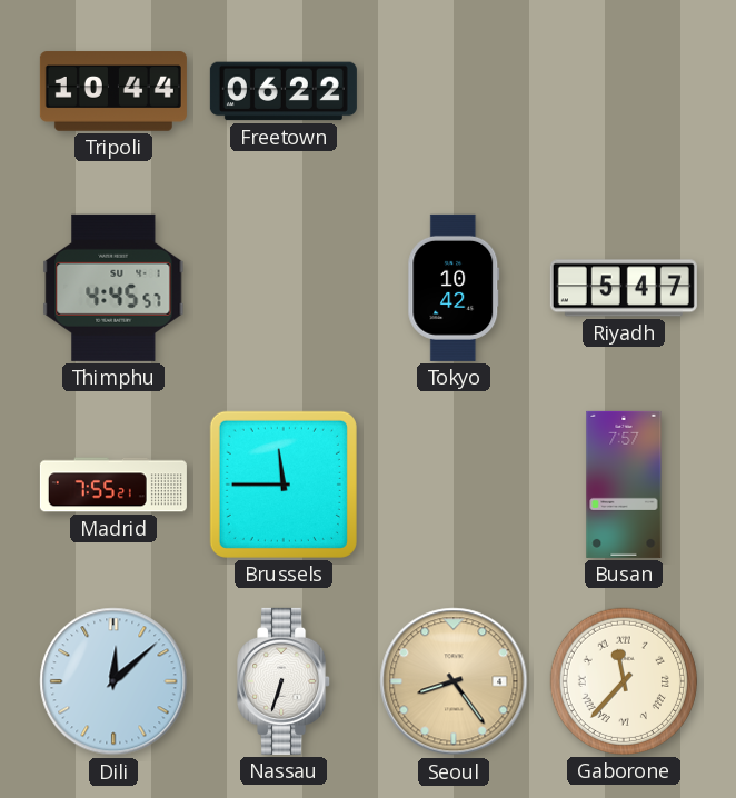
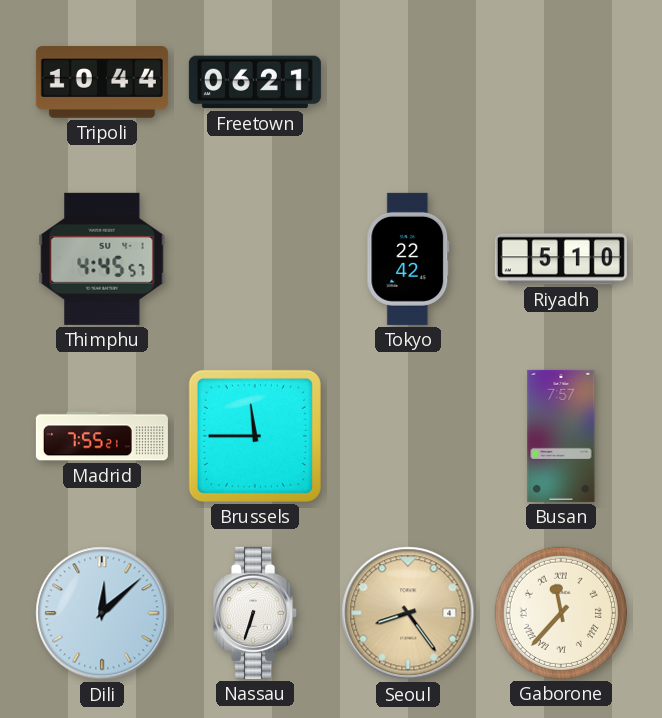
Freetown: 06:22 -> 06:21 (255, 82)
Tokyo: 10:42 -> 22:42 (408, 259)
Riyadh: 5:47 -> 5:10 (561, 259)
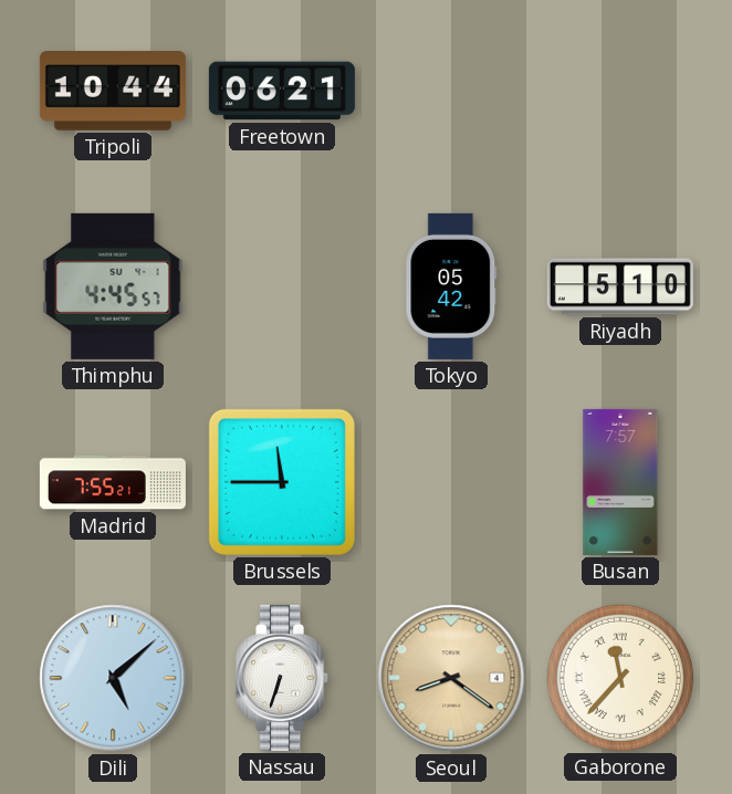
Tokyo: 22:42 -> 05:42 (451, 286)
Dili: 12:08 -> 5:08 (113, 678)
Seoul: 8:24 -> 8:21 (451, 678)
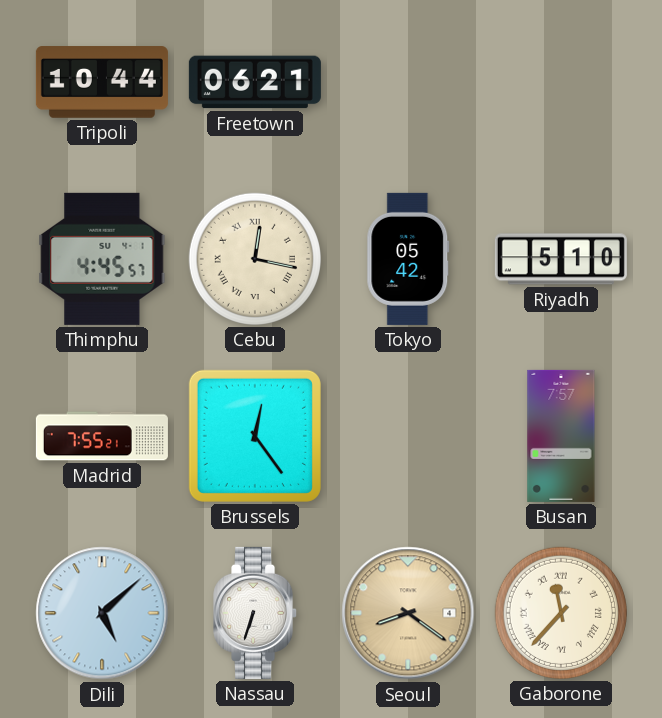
Cebu: none -> 12:17 (255, 259)
Brussels: 11:45 -> 12:24 (255, 436)
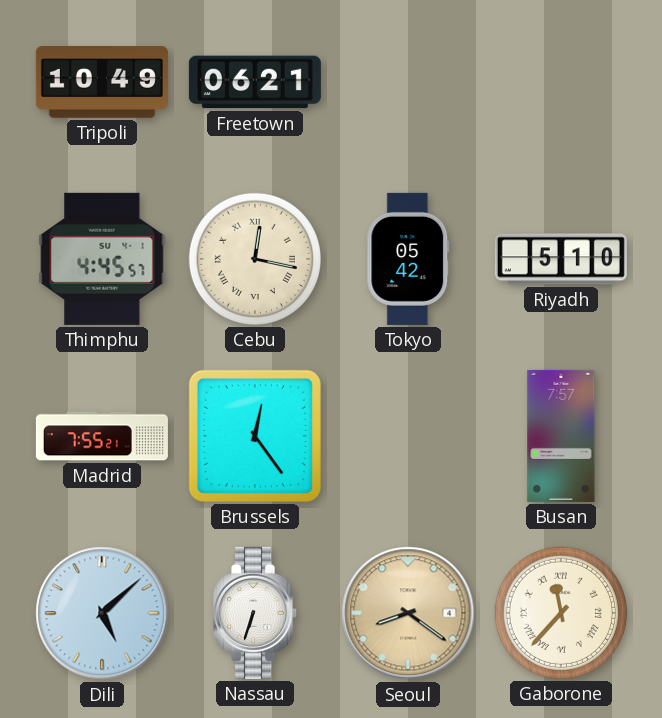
Tripoli: 10:44 -> 10:49 (102, 82)
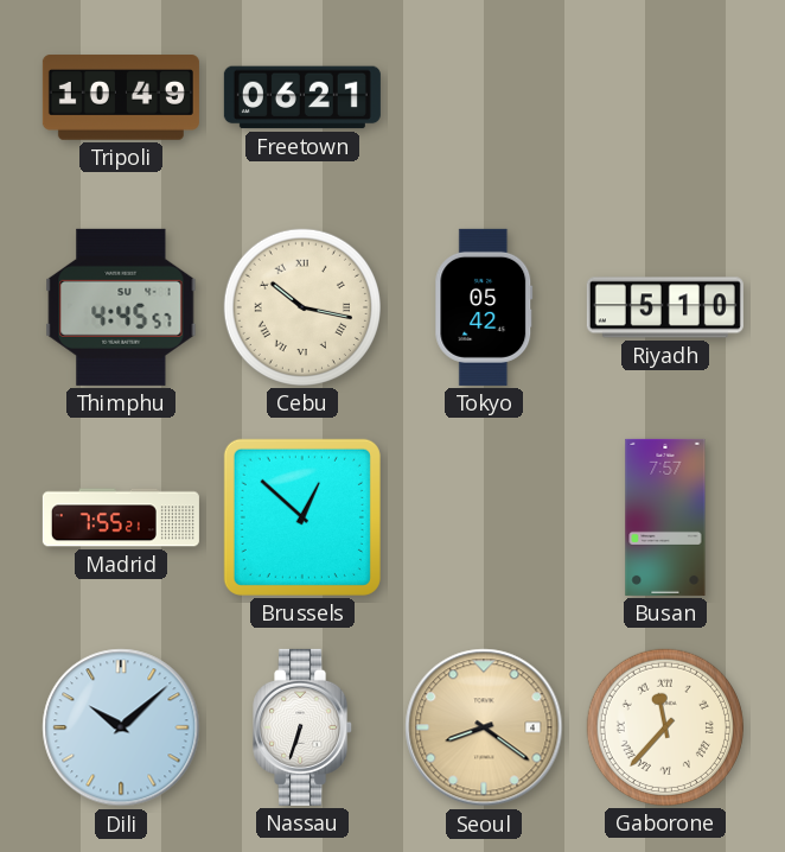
Cebu: 12:17 -> 10:17 (302, 307)
Brussels: 12:24 -> 12:52 (302, 517)
Dili: 5:08 -> 10:08 (121, 727)
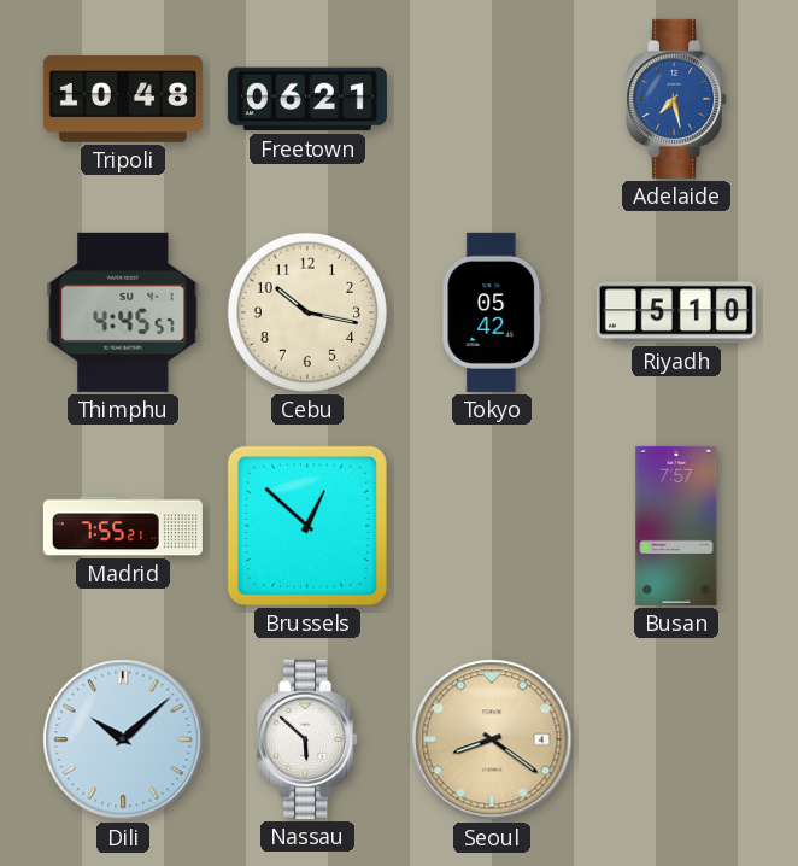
Tripoli: 10:49 -> 10:48 (123, 99)
Adelaide: none -> 7:28 (677, 99)
Cebu numerals: Roman -> Arabic (307, 312)
Nassau: 6:33 -> 5:52 (309, 739)
Gaborone: 11:37 -> none (665, 727)
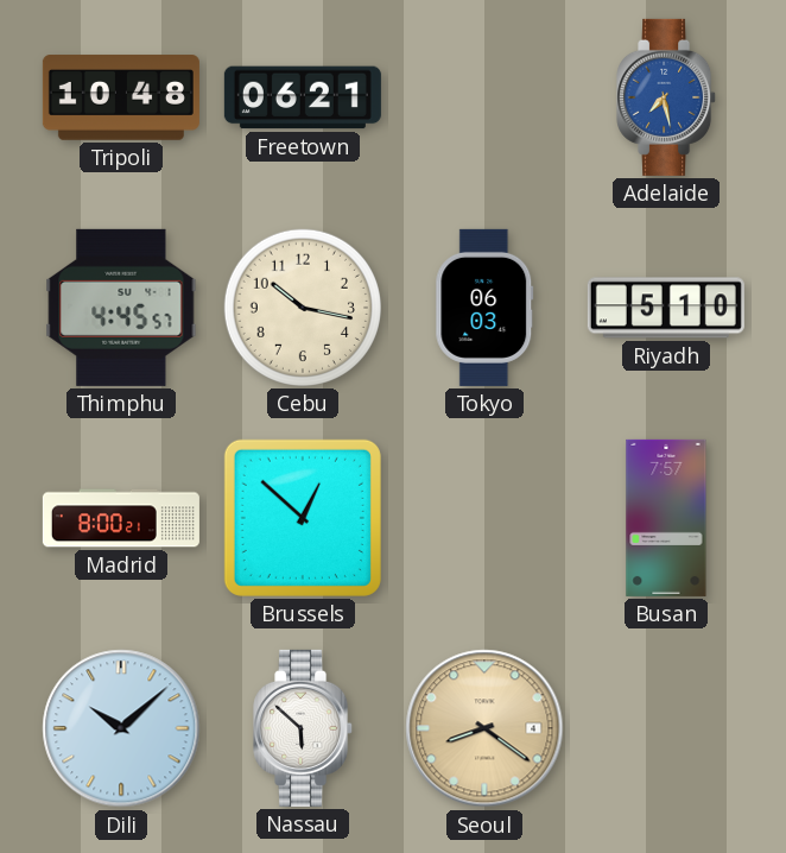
Tokyo: 05:42 -> 06:03 (484, 308)
Madrid: 7:55 -> 8:00 (121, 518)
